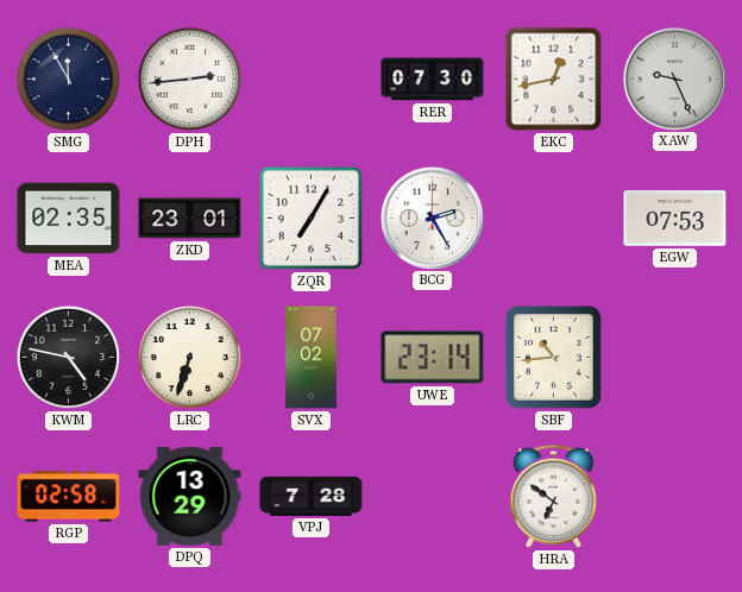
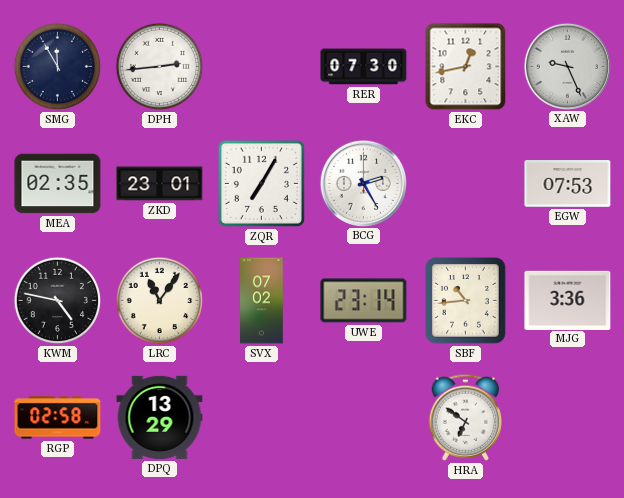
LRC: 6:33 -> 11:06 (160, 301)
MJG: none -> 3:36 (568, 300)
VPJ: 7:28 -> none (312, 496)
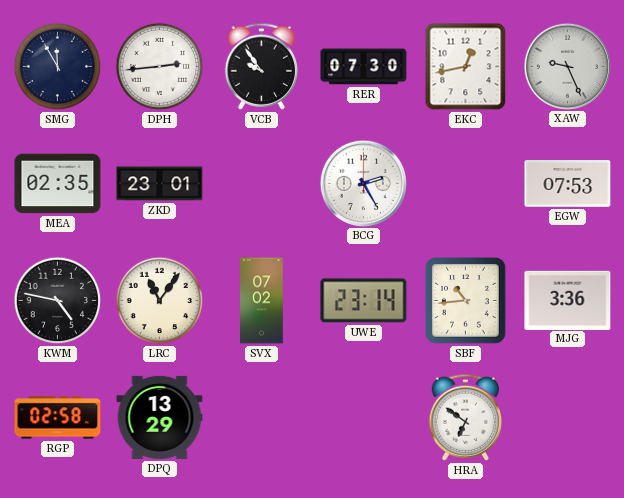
VCB: none -> 9:54 (262, 66)
ZQR: 7:05 -> none (261, 183)
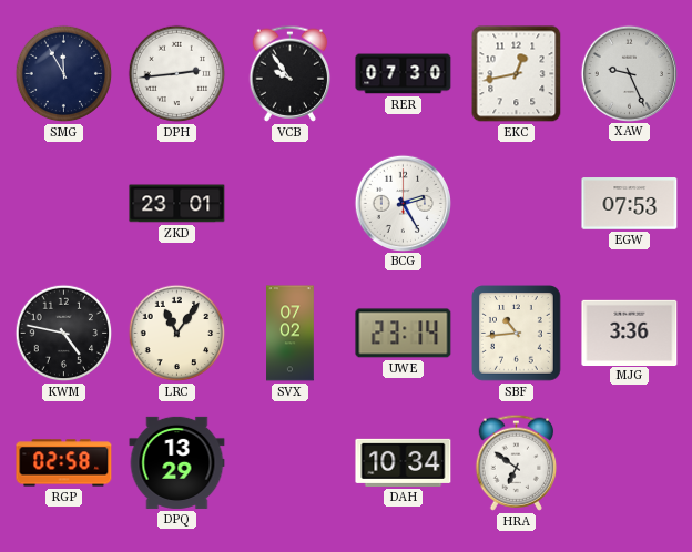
MEA: 02:35 -> none (58, 184)
DAH: none -> 10:34 (404, 462)
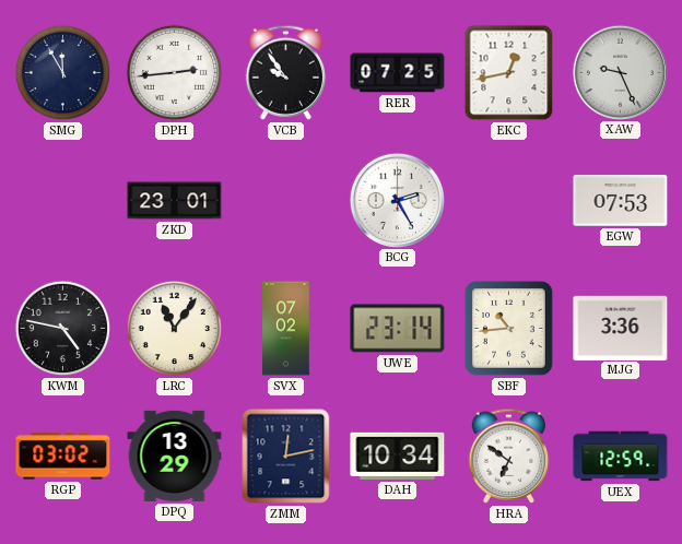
RER: 07:30 -> 07:25 (398, 73)
RGP: 02:58 -> 03:02 (63, 457)
ZMM: none -> 12:13 (286, 457)
UEX: none -> 12:59 (621, 457)
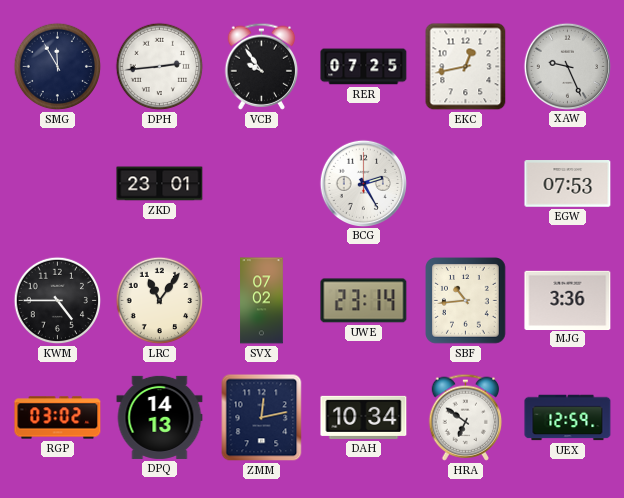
KWM: 4:47 -> 4:45 (58, 301)
DPQ: 13:29 -> 14:13 (160, 417)
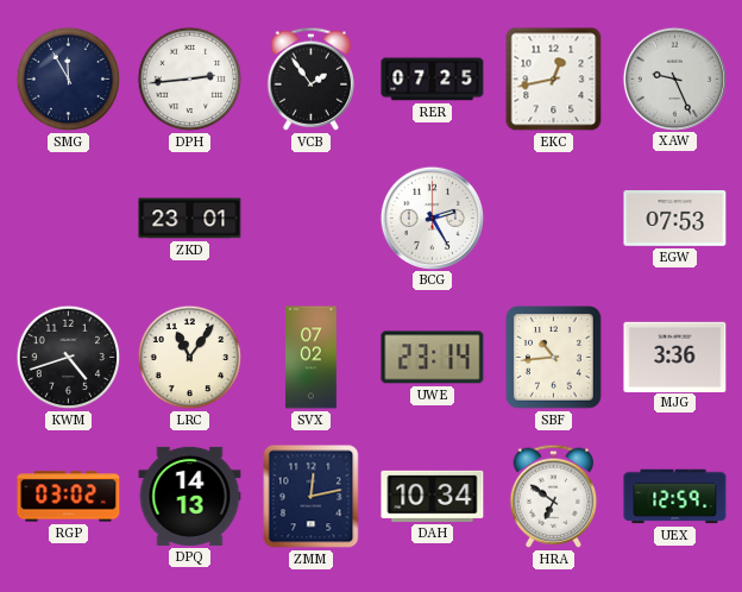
VCB: 9:54 -> 1:54 (312, 78)
KWM: 4:45 -> 4:42 (69, 358)
